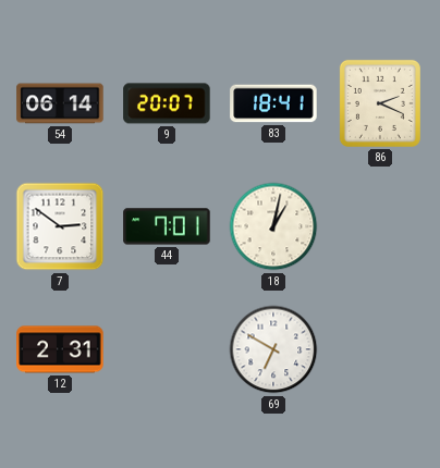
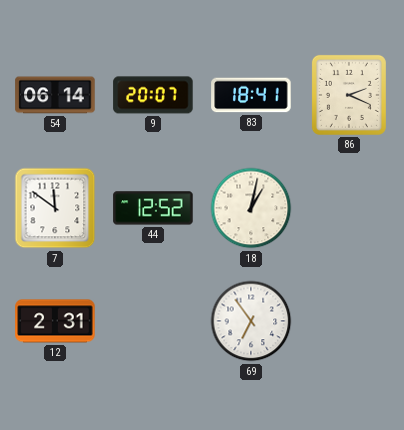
7: 2:51 -> 11:51 (55, 208)
44: 7:01 -> 12:52 (153, 208)
69: 6:50 -> 6:54 (251, 321)
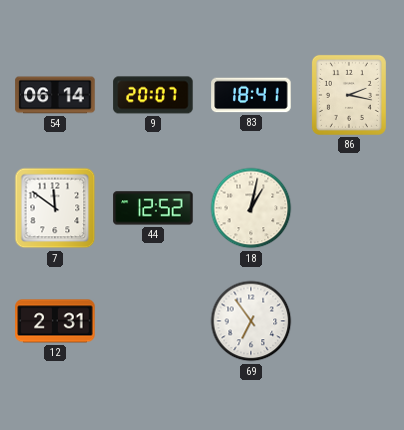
86: 2:19 -> 2:17 (349, 95)
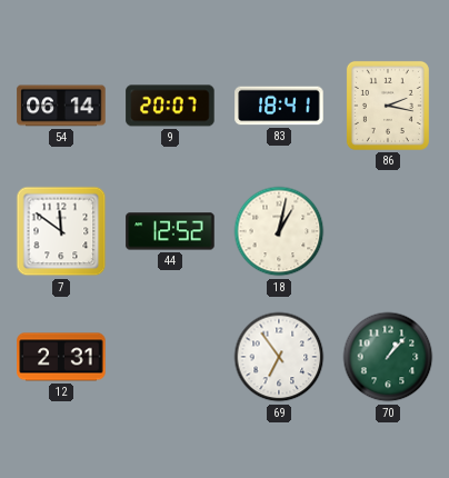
70: none -> 1:07 (388, 357)
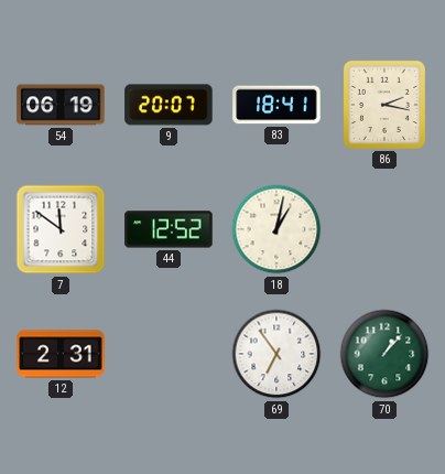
54: 06:14 -> 06:19 (61, 105)
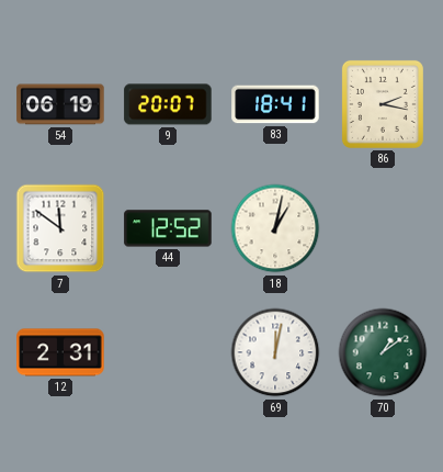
69: 6:54 -> 12:02 (275, 352)
70: 1:07 -> 1:09 (383, 352)
